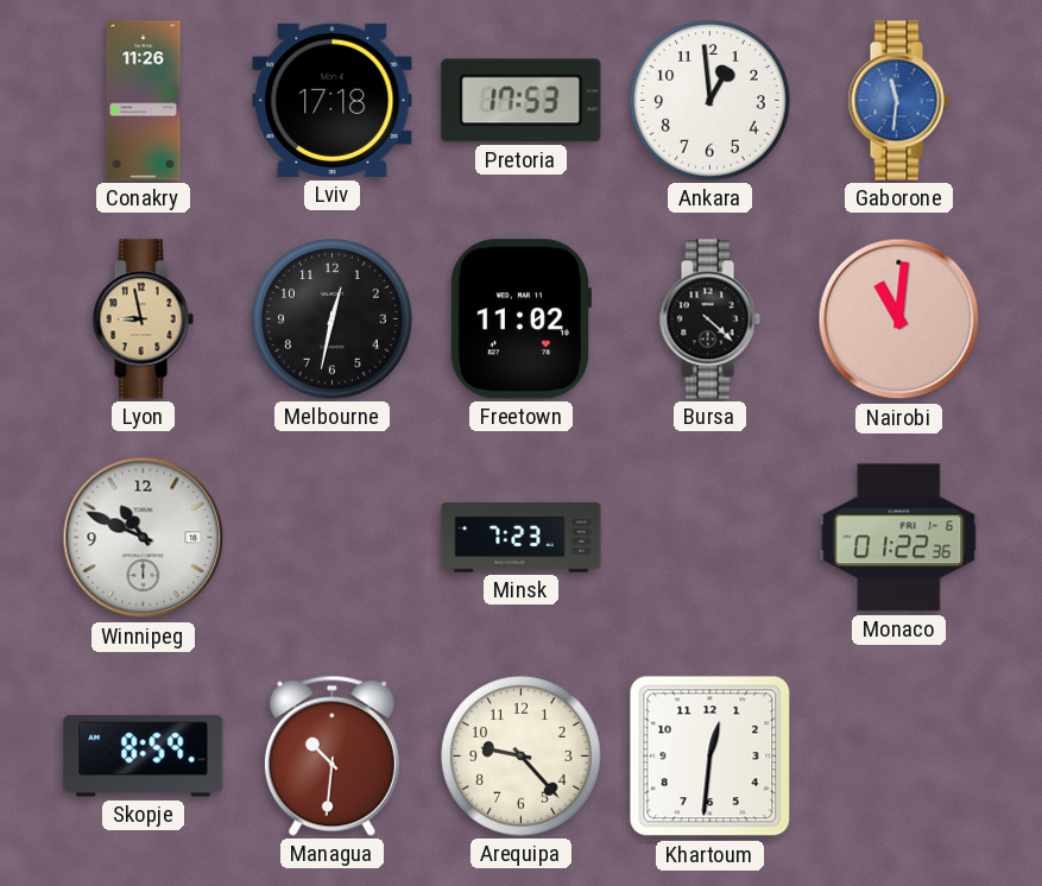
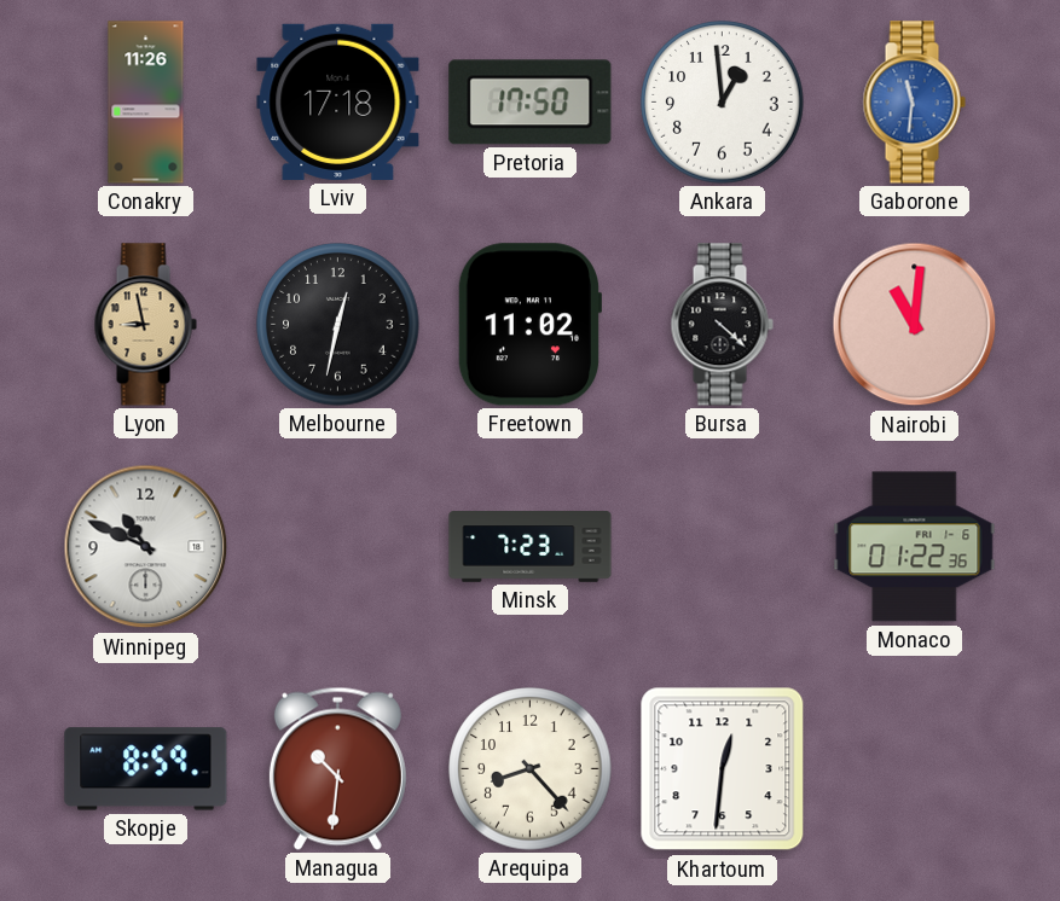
Pretoria: 17:53 -> 17:50 (531, 103)
Arequipa: 9:23 -> 8:23 (531, 769)
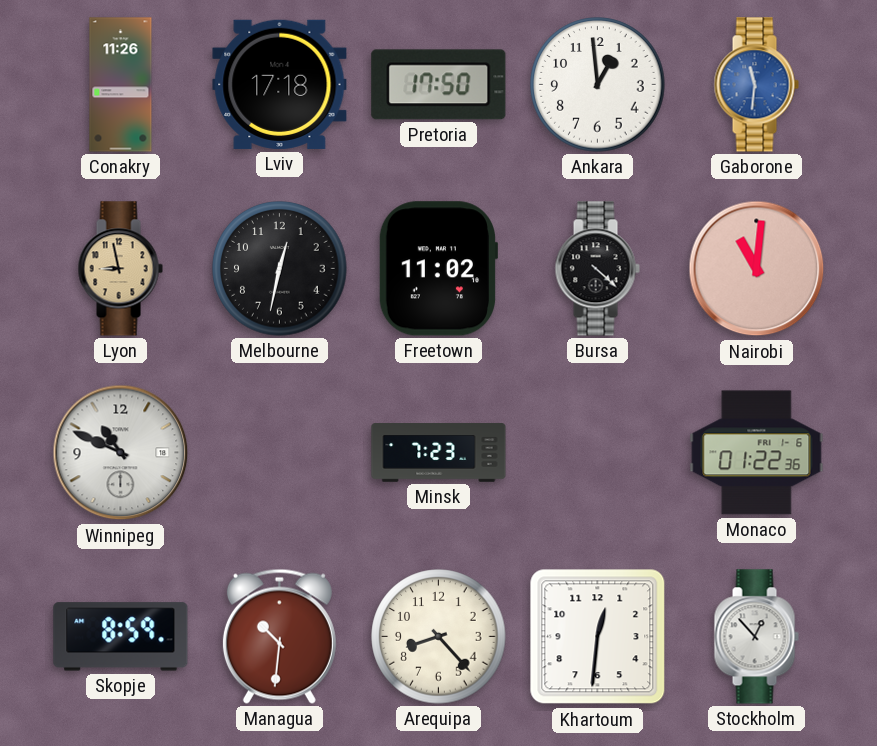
Stockholm: none -> 12:53 (756, 637)
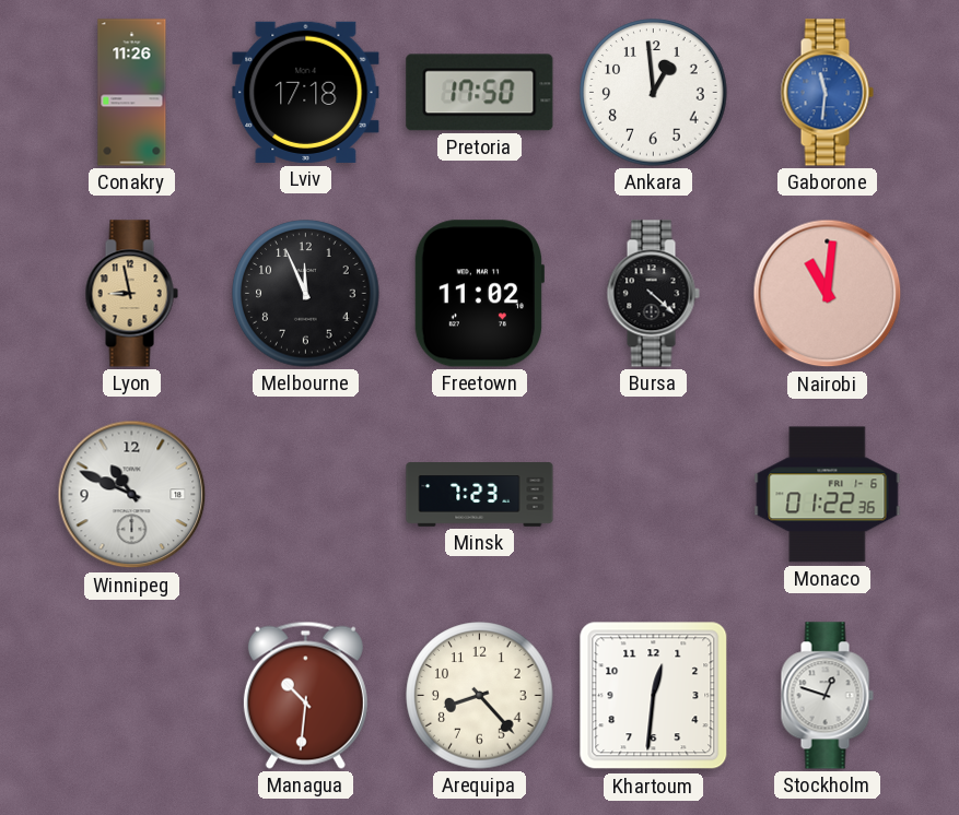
Melbourne: 12:32 -> 11:56 (306, 294)
Skopje: 8:59 -> none (121, 637)
Stockholm: 12:53 -> 12:48 (827, 696)
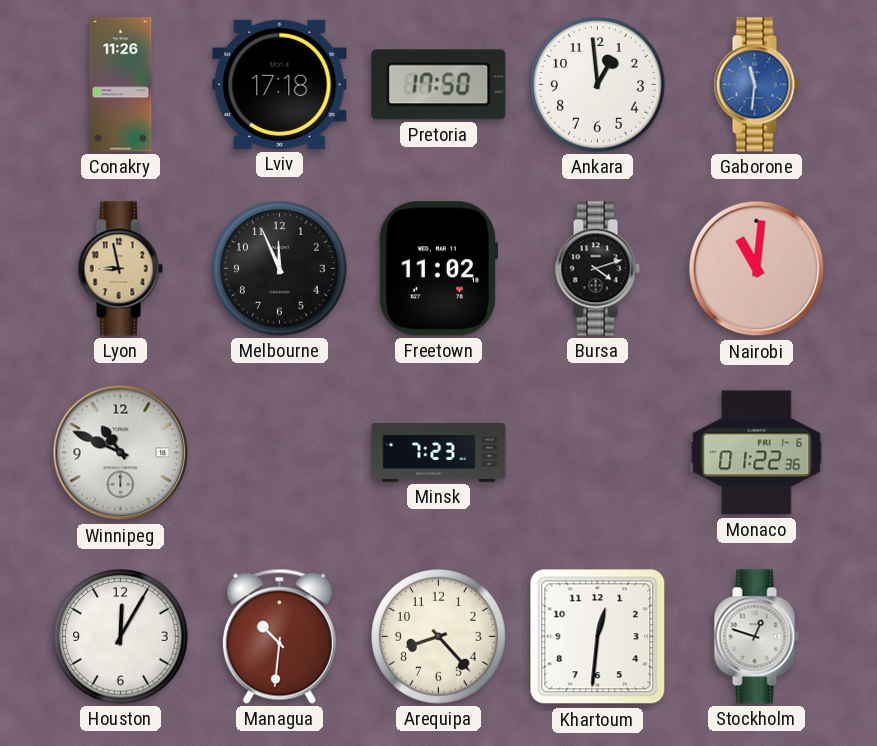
Bursa: 4:22 -> 4:12 (597, 269)
Houston: none -> 12:05 (121, 637)
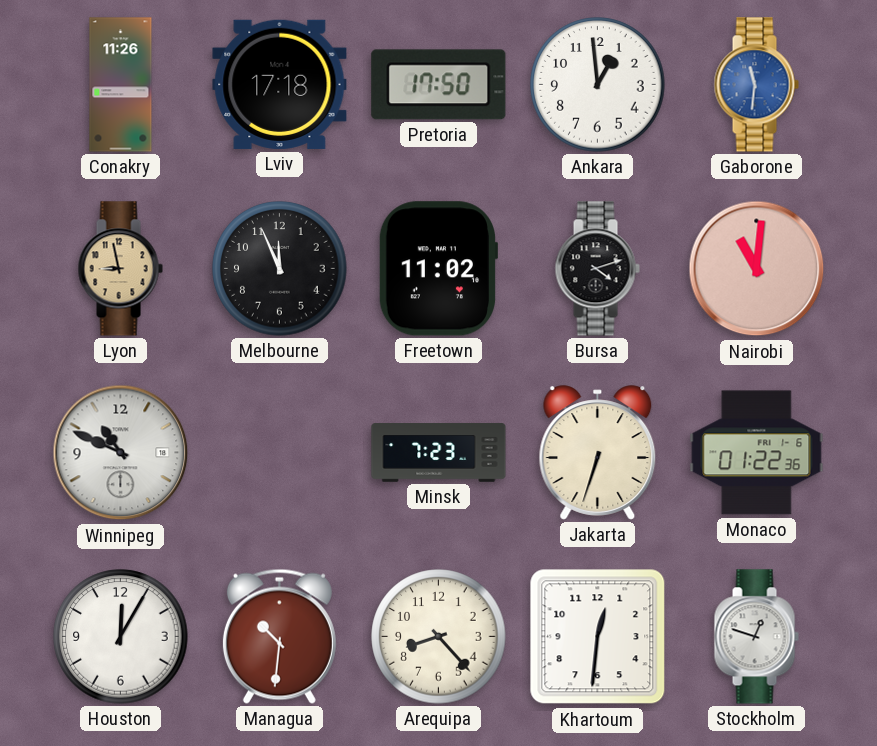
Jakarta: none -> 6:33 (598, 453)
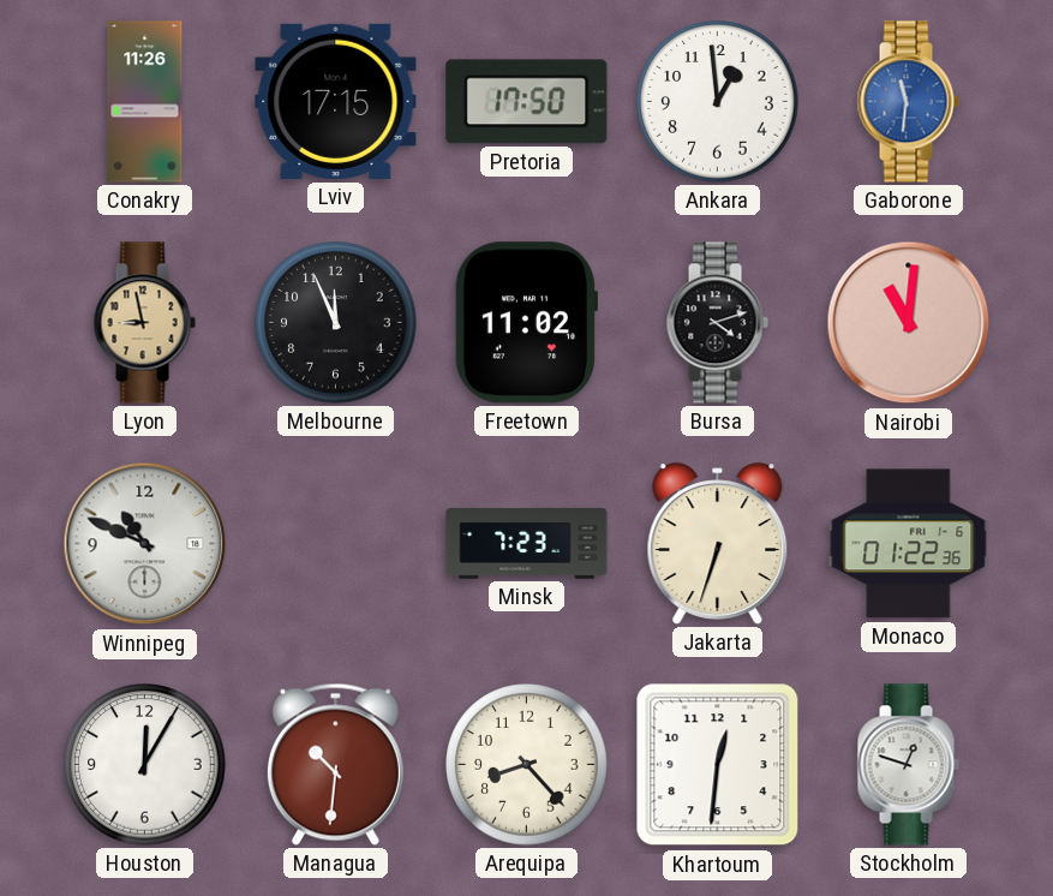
Lviv: 17:18 -> 17:15 (336, 101)
